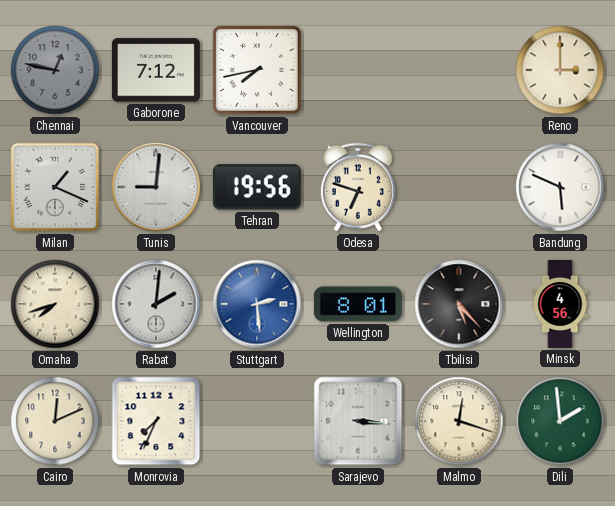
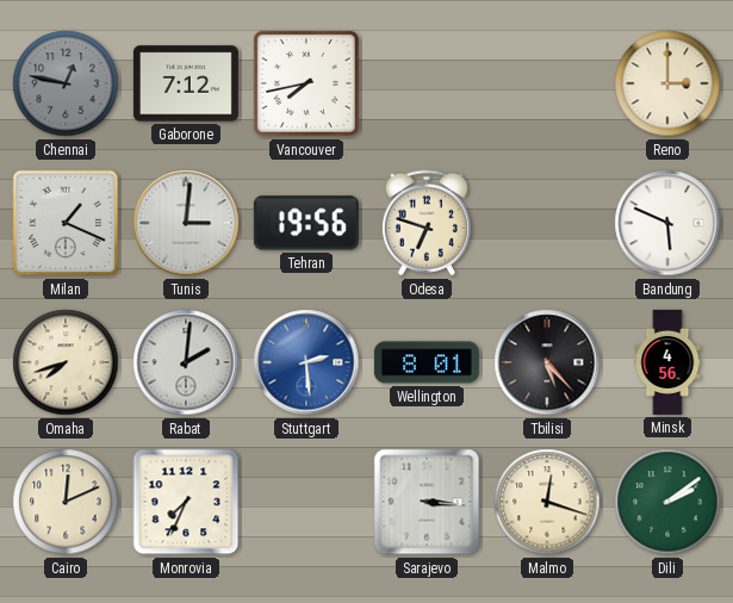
Tunis: 9:01 -> 3:01 (186, 223)
Dili: 1:59 -> 2:09 (667, 502)
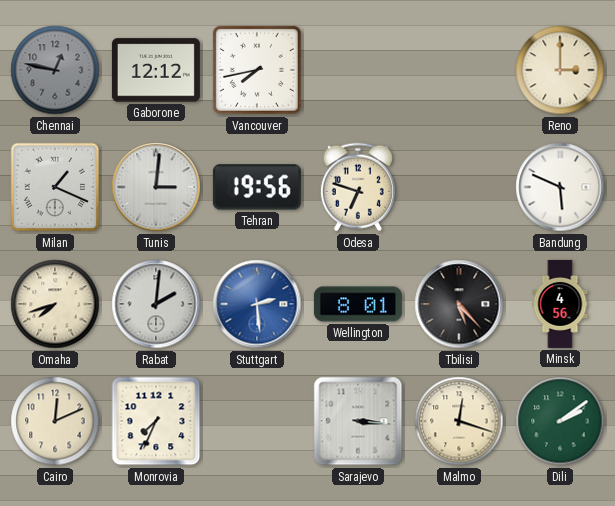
Gaborone: 7:12 -> 12:12 (156, 70)
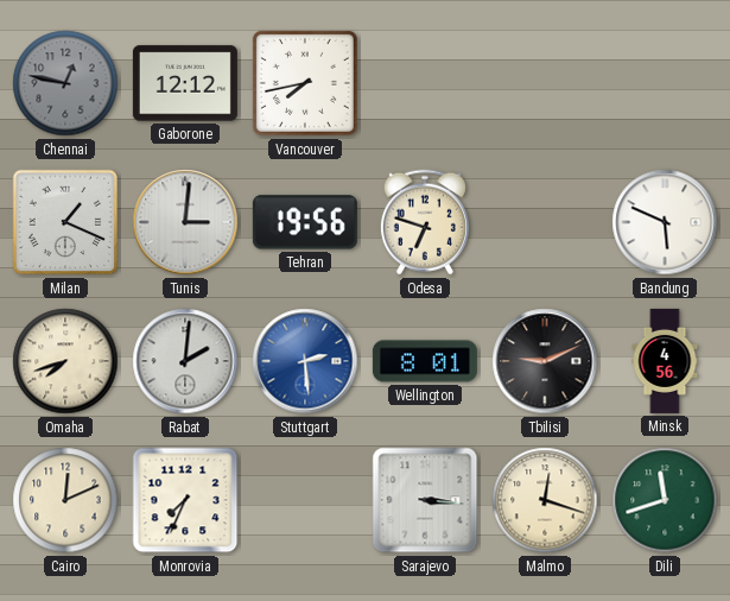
Reno: 3:00 -> none (560, 70)
Tbilisi: 5:23 -> 9:11 (545, 361)
Dili: 2:09 -> 11:42 (665, 500)
